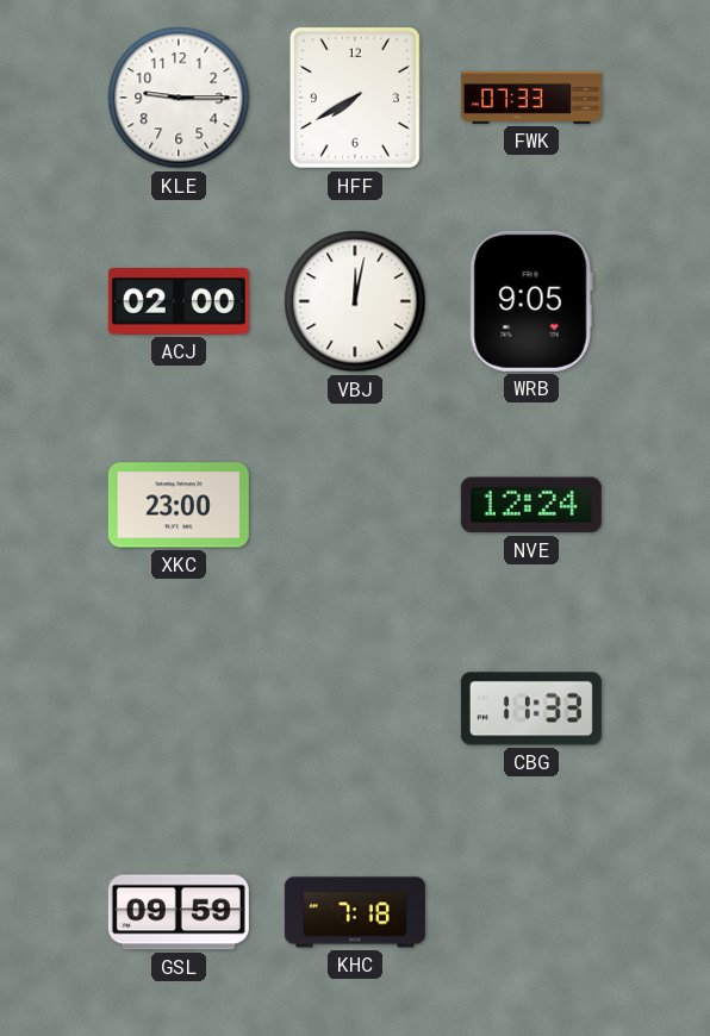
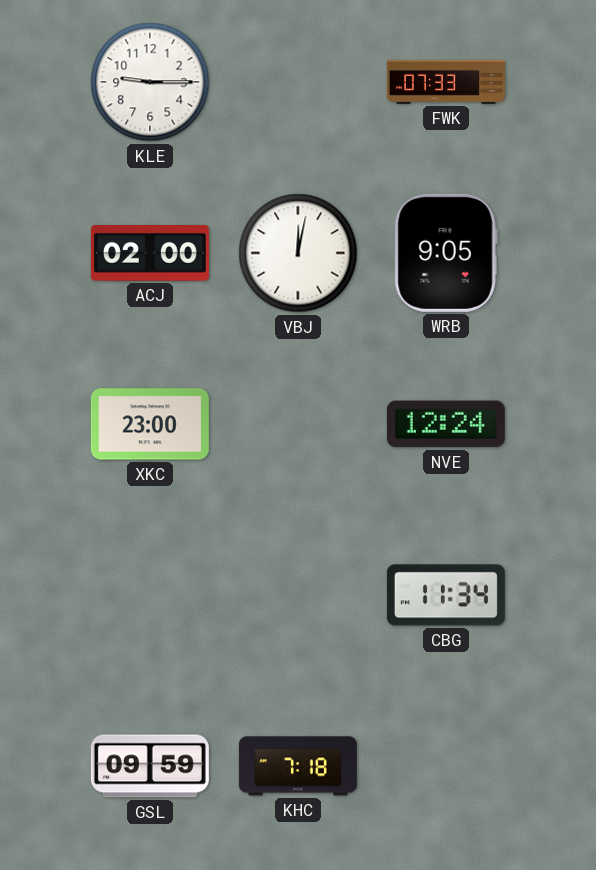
HFF: 7:40 -> none (355, 98)
CBG: 11:33 -> 11:34 (446, 595)
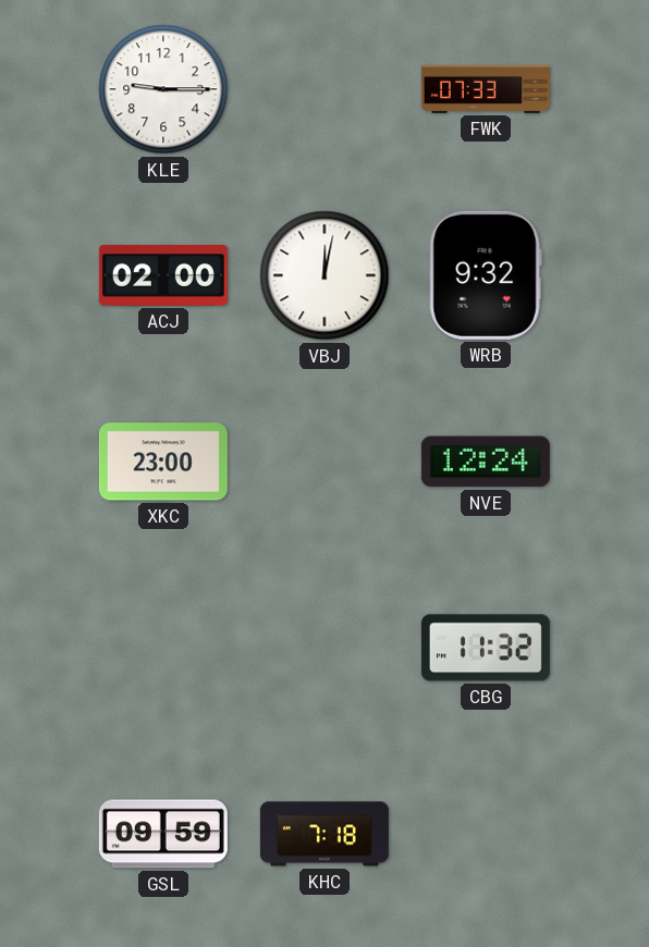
WRB: 9:05 -> 9:32 (486, 275)
CBG: 11:34 -> 11:32 (486, 648)
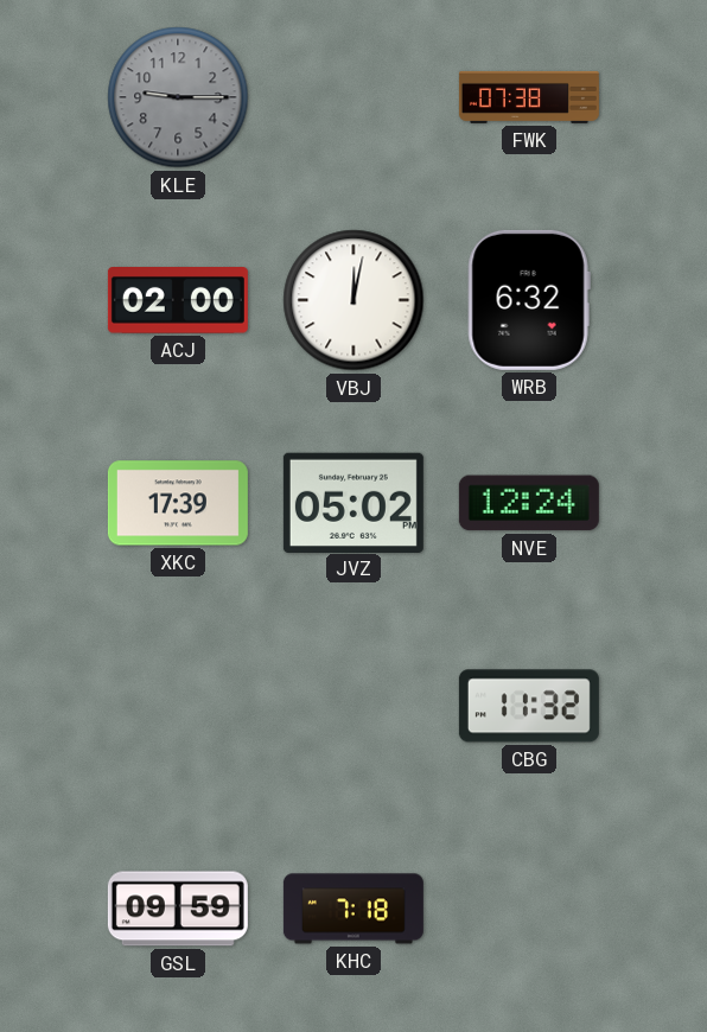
KLE dial: white -> grey (178, 97)
FWK: 07:33 -> 07:38 (529, 97)
WRB: 9:32 -> 6:32 (529, 300)
XKC: 23:00 -> 17:39 (178, 503)
JVZ: none -> 05:02 (353, 502)
